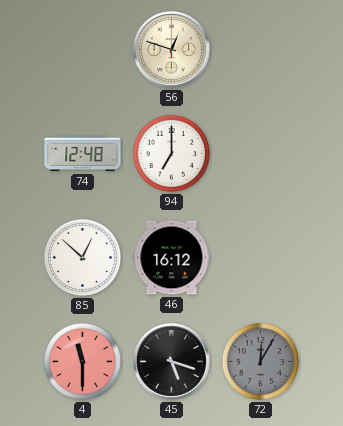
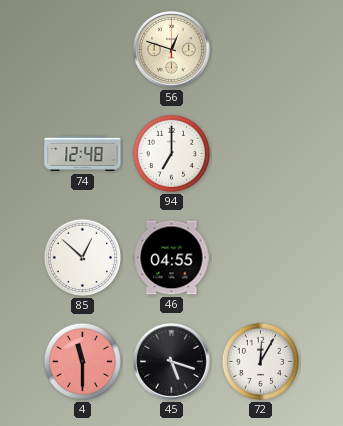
46: 16:12 -> 04:55 (172, 258)
72 dial: grey -> white (260, 361)
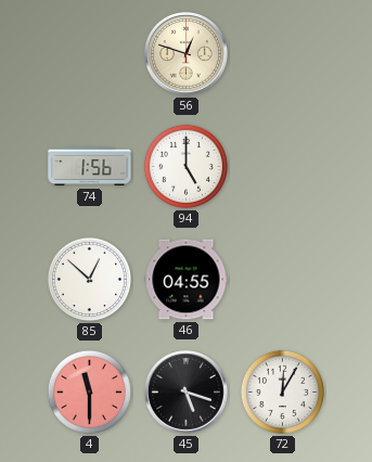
74: 12:48 -> 1:56 (90, 167)
94: 7:00 -> 5:00 (185, 166)
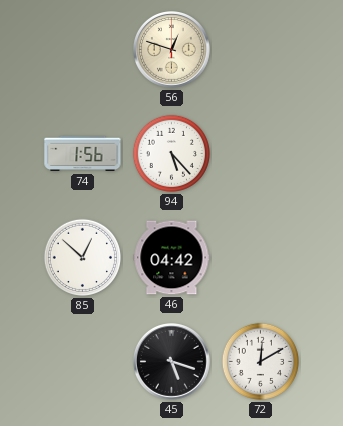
94: 5:00 -> 5:23 (171, 153)
46: 04:55 -> 04:42 (172, 258)
4: 11:30 -> none (89, 392)
72: 12:05 -> 12:10 (260, 361)
